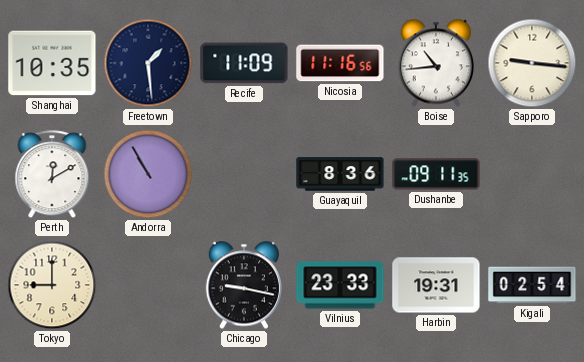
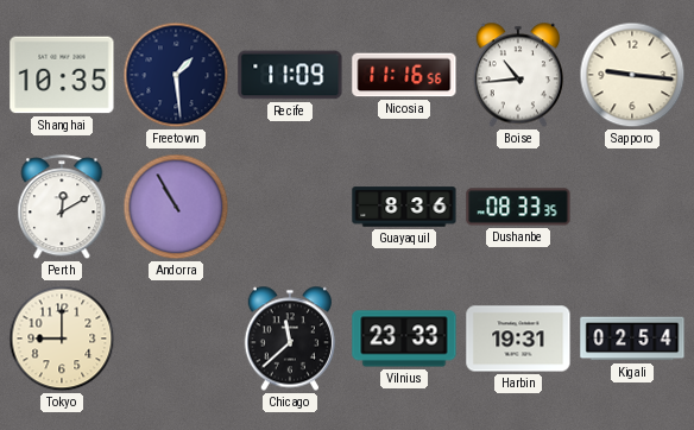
Dushanbe: 09:11 -> 08:33 (518, 207)
Chicago: 9:17 -> 11:38 (289, 339)
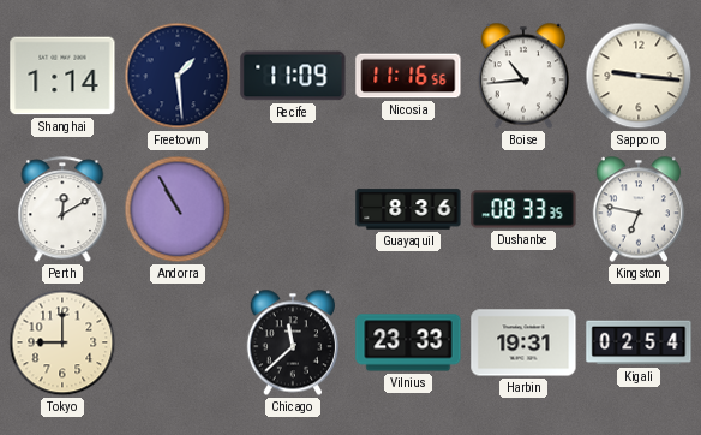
Shanghai: 10:35 -> 1:14 (62, 76)
Kingston: none -> 6:47 (637, 209)
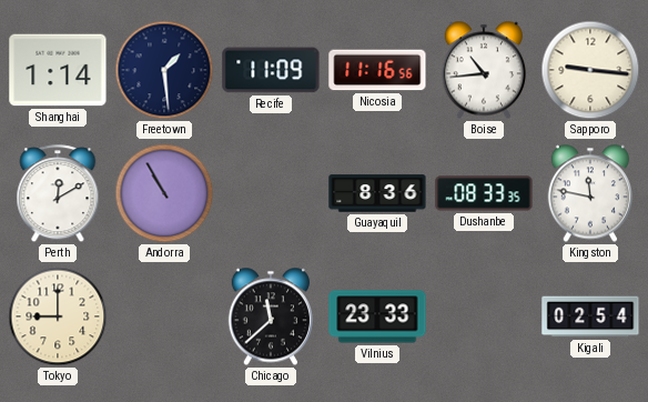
Kingston: 6:47 -> 11:47 (589, 193)
Harbin: 19:31 -> none (523, 342)
